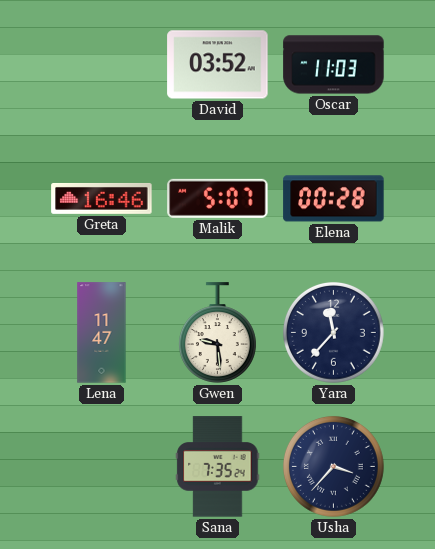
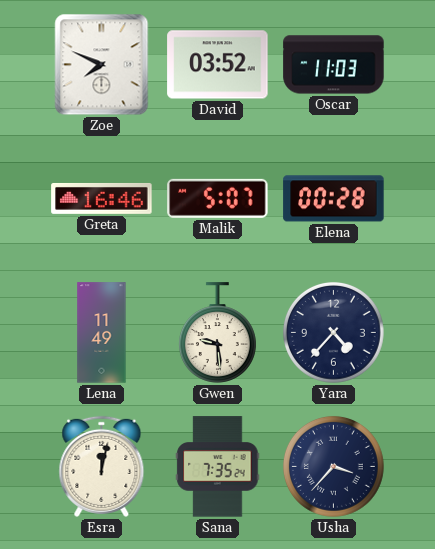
Zoe: none -> 7:49 (102, 65)
Lena: 11:47 -> 11:49 (102, 333)
Yara: 11:37 -> 4:37 (334, 333)
Esra: none -> 12:02 (102, 466)
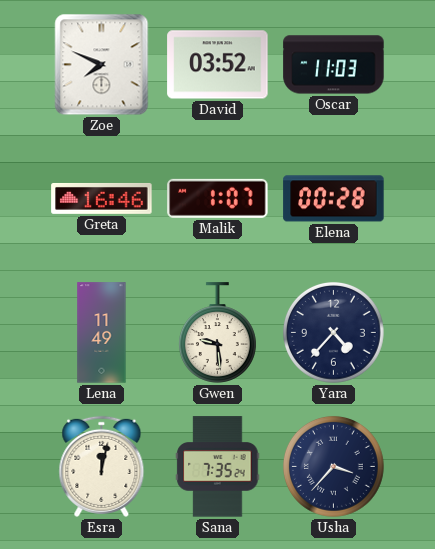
Malik: 5:07 -> 1:07 (218, 198)
